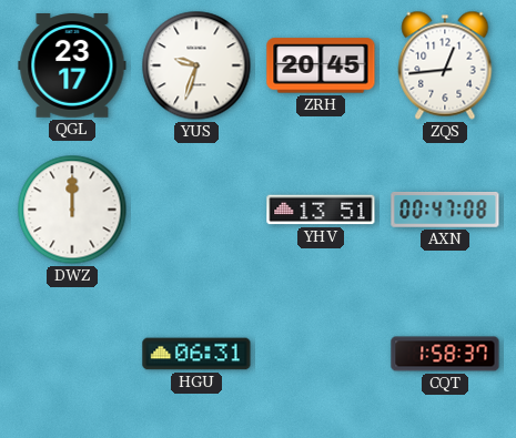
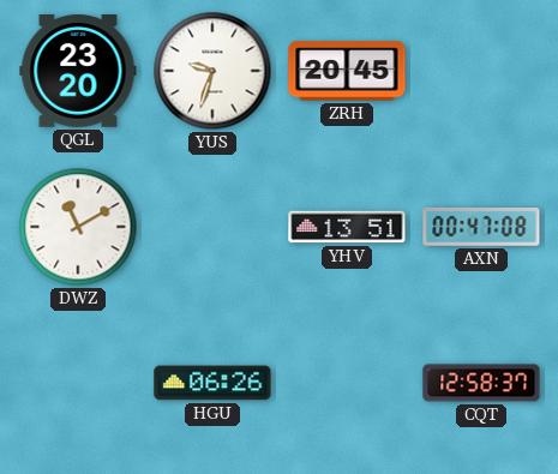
QGL: 23:17 -> 23:20 (78, 72)
ZQS: 12:44 -> none (445, 65)
DWZ: 12:00 -> 11:10 (78, 227)
HGU: 06:31 -> 06:26 (212, 383)
CQT: 1:58 -> 12:58 (481, 383)
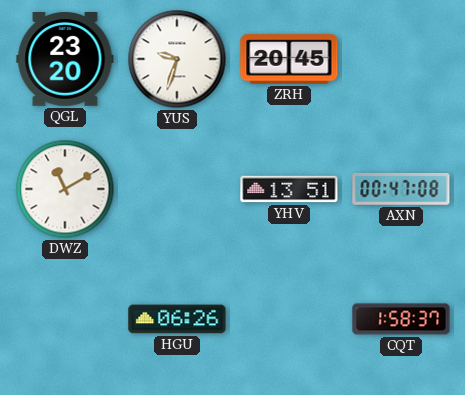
CQT: 12:58 -> 1:58 (401, 319)
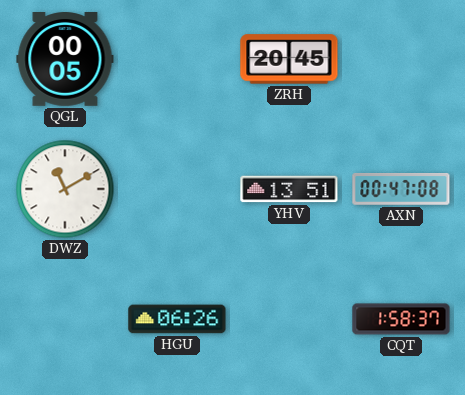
QGL: 23:20 -> 00:05 (65, 60)
YUS: 9:33 -> none (177, 59)
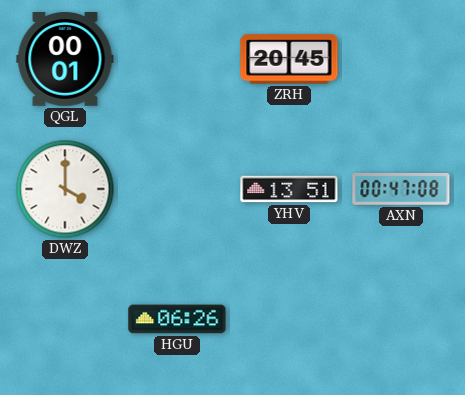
QGL: 00:05 -> 00:01 (65, 60)
DWZ: 11:10 -> 4:00 (65, 189)
CQT: 1:58 -> none (401, 319)
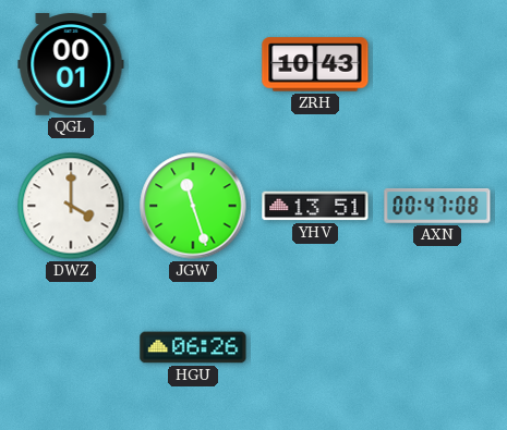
ZRH: 20:45 -> 10:43 (315, 64)
JGW: none -> 11:27 (193, 206)
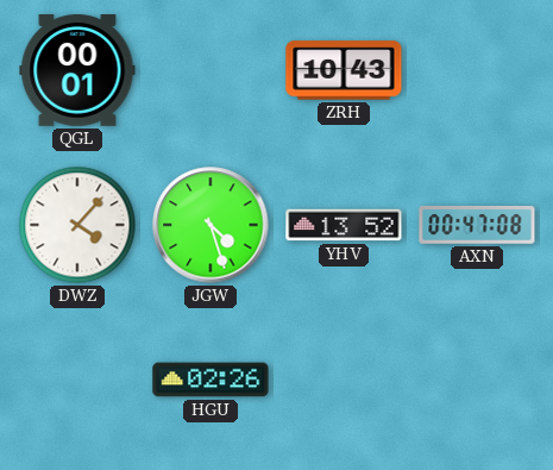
DWZ: 4:00 -> 4:07 (77, 225)
JGW: 11:27 -> 4:27 (210, 225)
YHV: 13:51 -> 13:52 (344, 225)
HGU: 06:26 -> 02:26 (210, 380)
